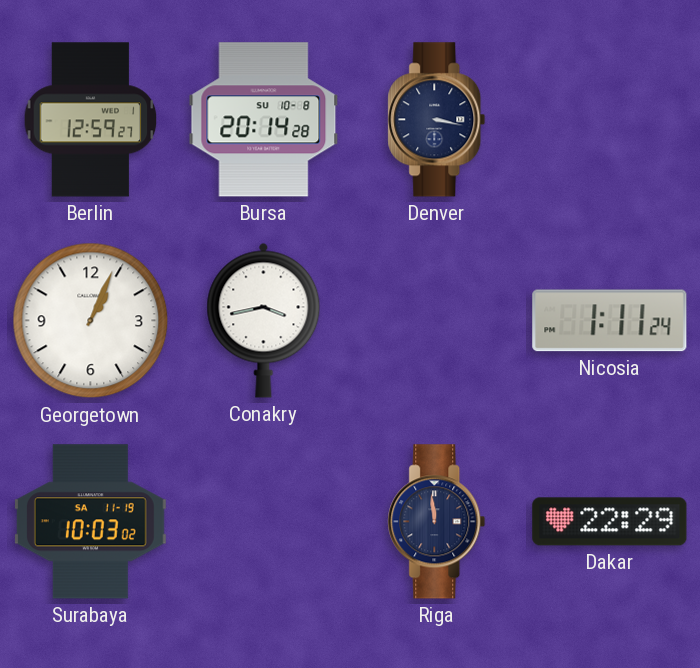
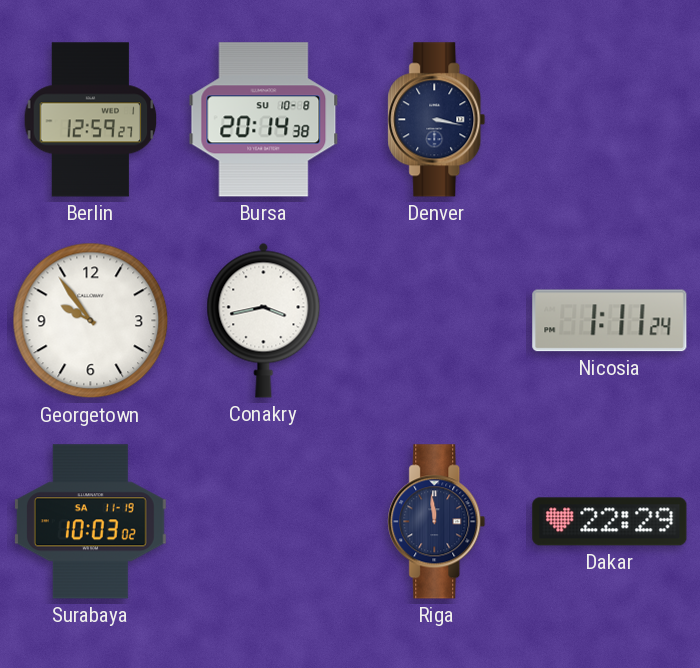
Bursa: 20:14:28 -> 20:14:38 (264, 120)
Georgetown: 1:04 -> 9:54 (91, 321)
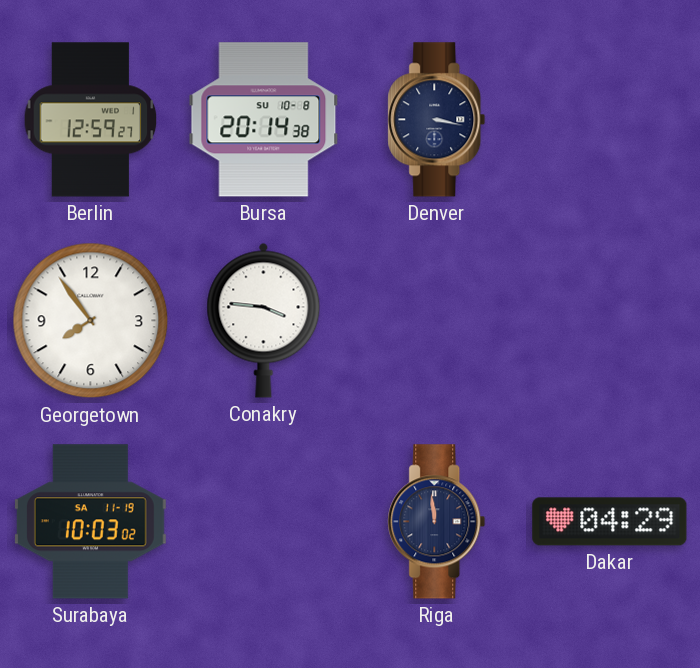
Georgetown: 9:54 -> 7:54 (91, 321)
Conakry: 3:43 -> 3:46 (264, 320)
Nicosia: 1:11 -> none (610, 321)
Dakar: 22:29 -> 04:29 (610, 522)
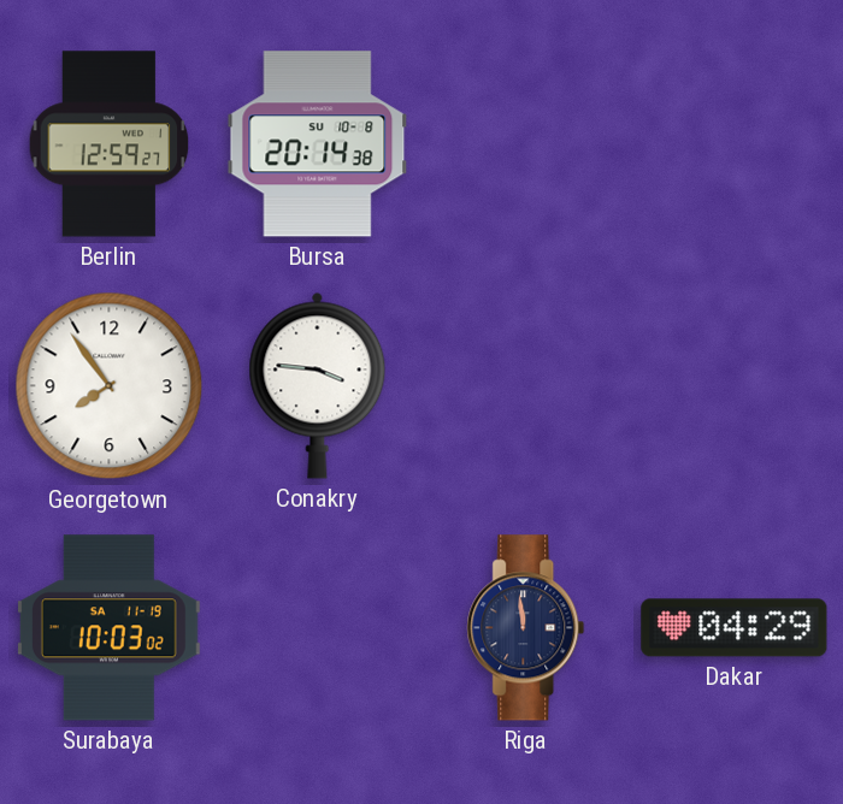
Denver: 3:17 -> none (437, 120)
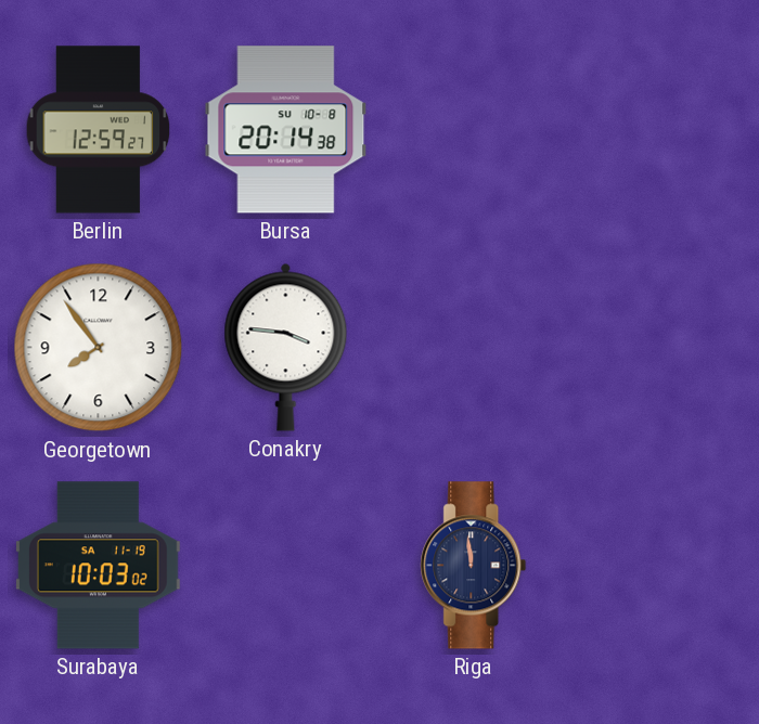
Dakar: 04:29 -> none (735, 628)
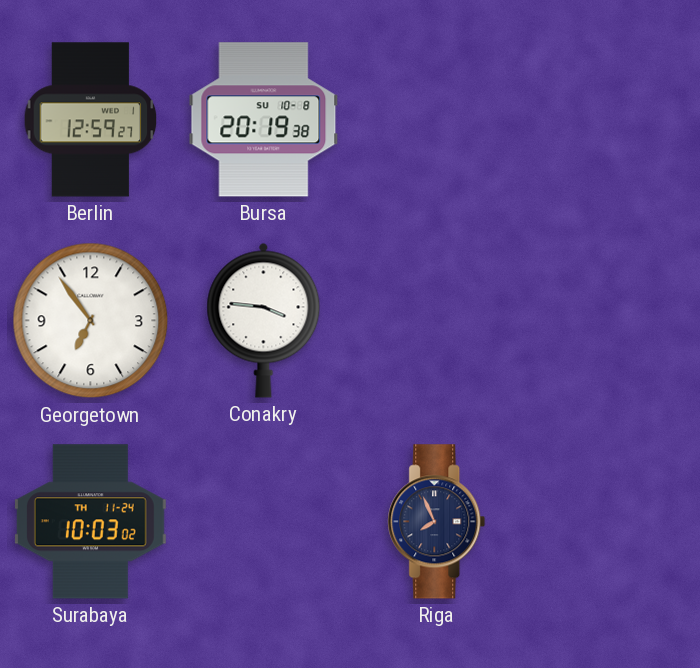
Bursa: 20:14 -> 20:19 (264, 120)
Georgetown: 7:54 -> 6:54 (91, 321)
Surabaya date: SA 11-19 -> TH 11-24 (90, 522)
Riga: 11:59 -> 7:56 (437, 522)
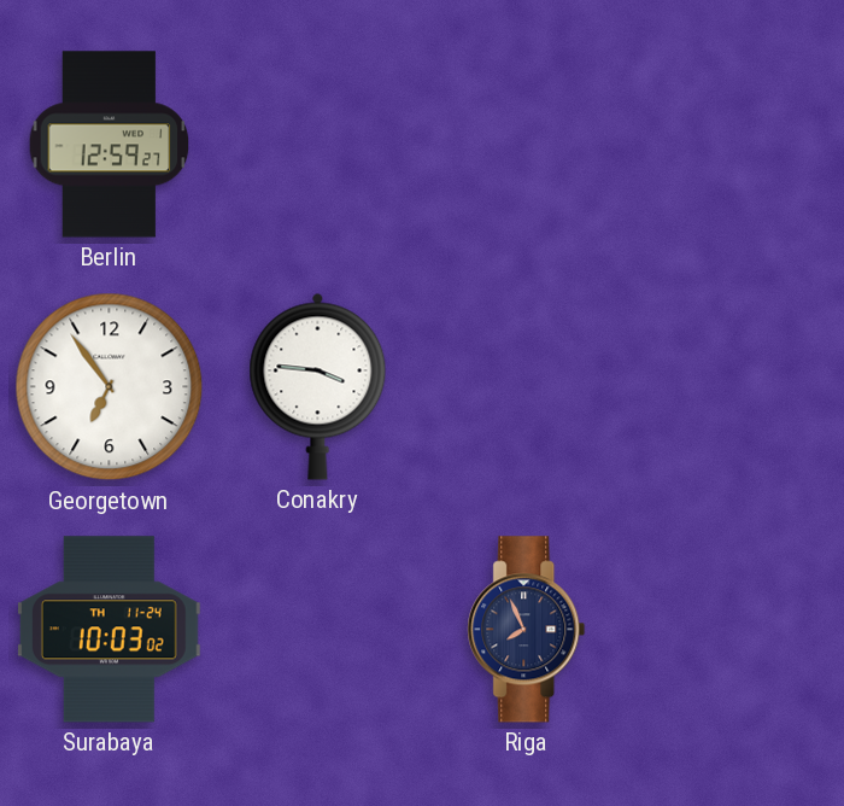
Bursa: 20:19 -> none (264, 120)
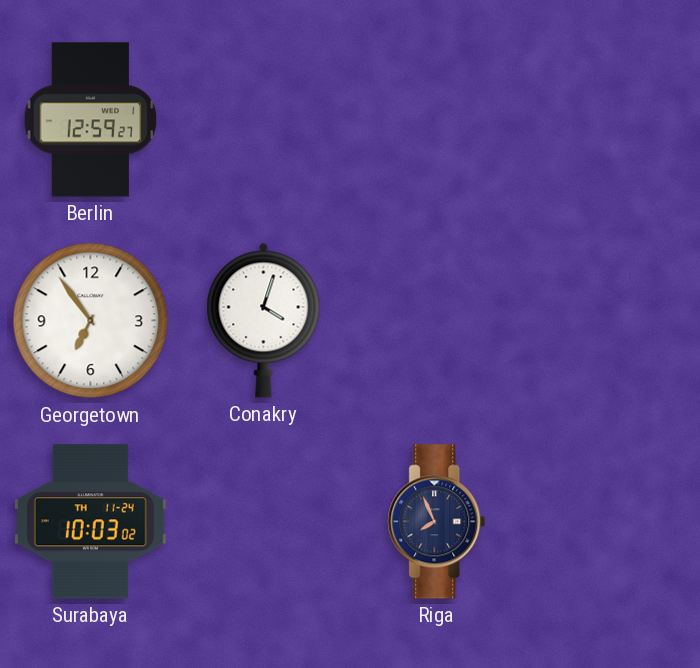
Conakry: 3:46 -> 4:03 (264, 320)
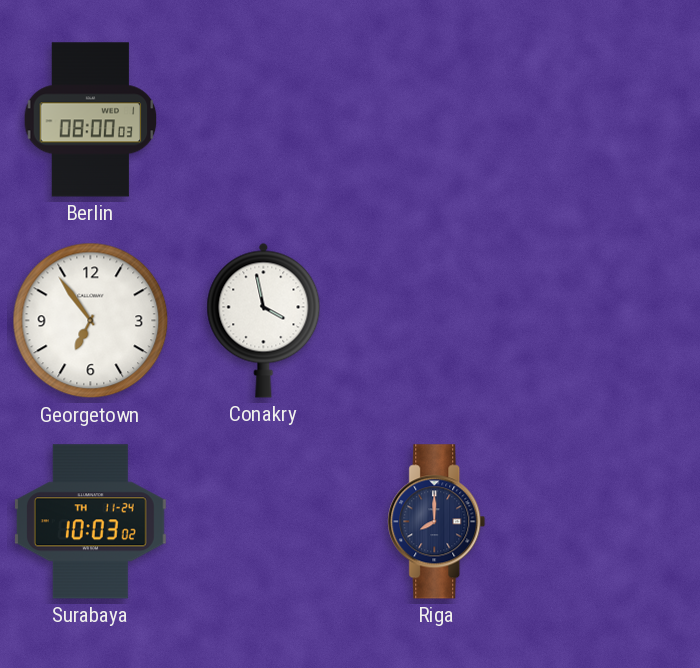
Berlin: 12:59 -> 08:00 (91, 120)
Conakry: 4:03 -> 3:58 (264, 320)
Riga: 7:56 -> 8:00 (437, 522)
